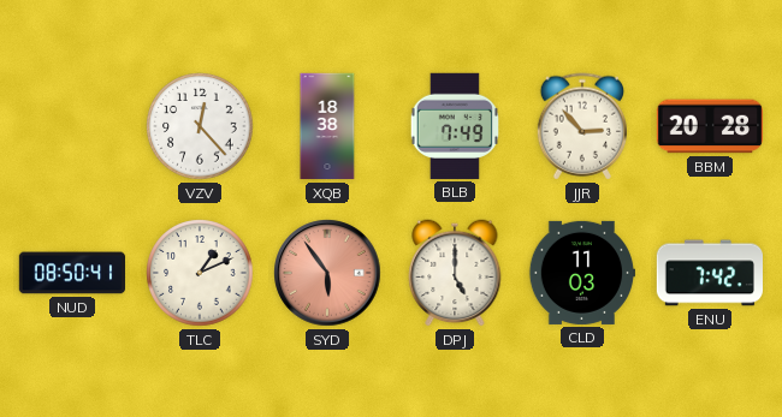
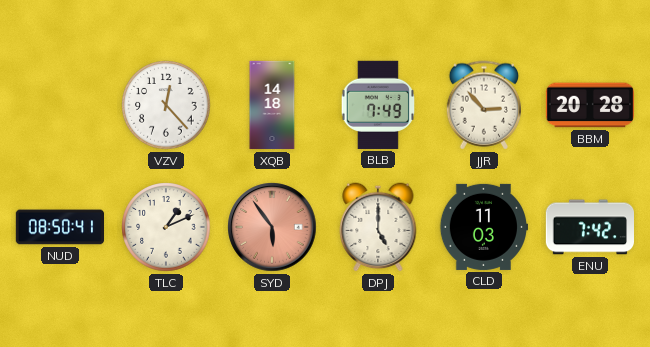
XQB: 18:38 -> 14:18 (272, 105)
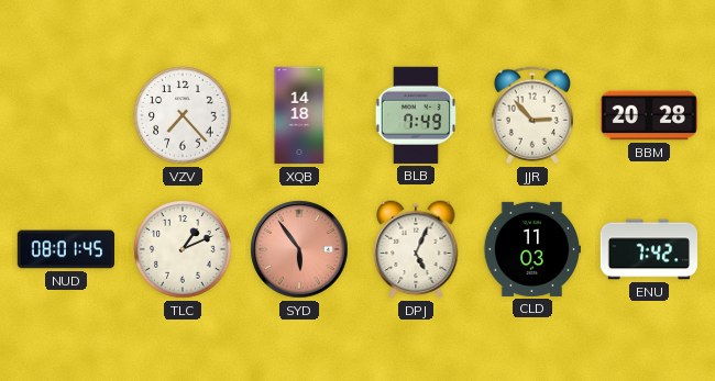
VZV: 12:23 -> 7:23 (183, 115)
NUD: 08:50 -> 08:01 (65, 249)
DPJ: 5:00 -> 5:04 (416, 249)
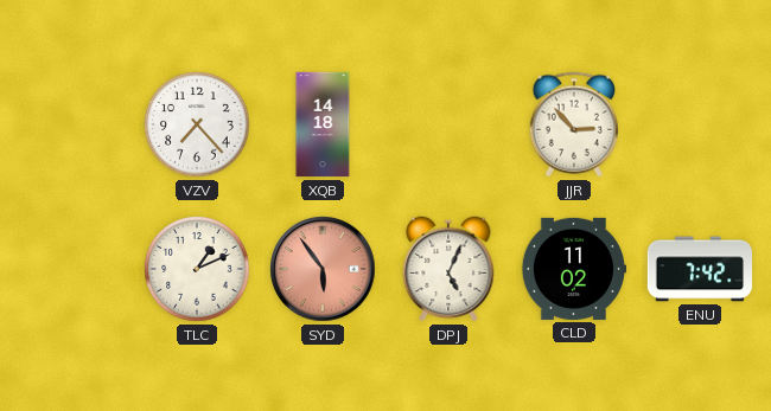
BLB: 7:49 -> none (415, 115)
BBM: 20:28 -> none (648, 115)
NUD: 08:01 -> none (65, 249)
CLD: 11:03 -> 11:02 (573, 269)
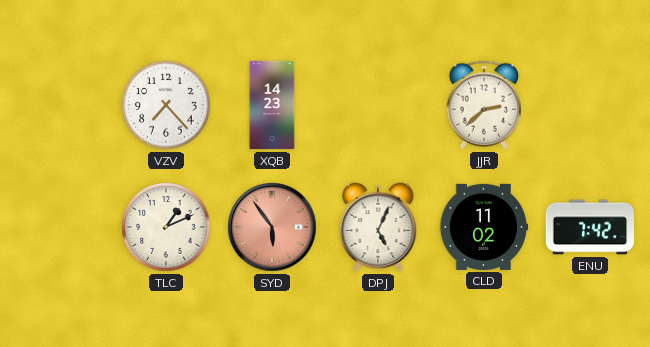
XQB: 14:18 -> 14:23 (272, 105)
JJR: 2:53 -> 2:38 (483, 105)
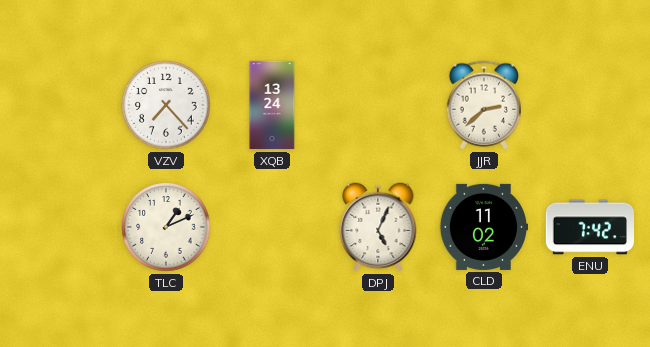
XQB: 14:23 -> 13:24 (272, 105)
SYD: 5:54 -> none (272, 227)
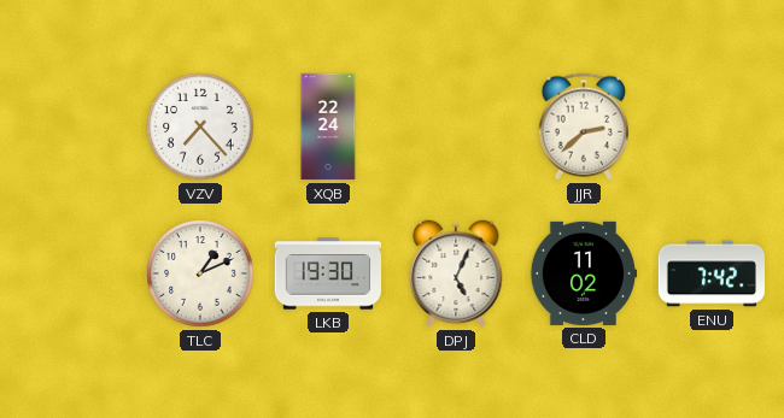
XQB: 13:24 -> 22:24 (328, 126)
LKB: none -> 19:30 (328, 273)
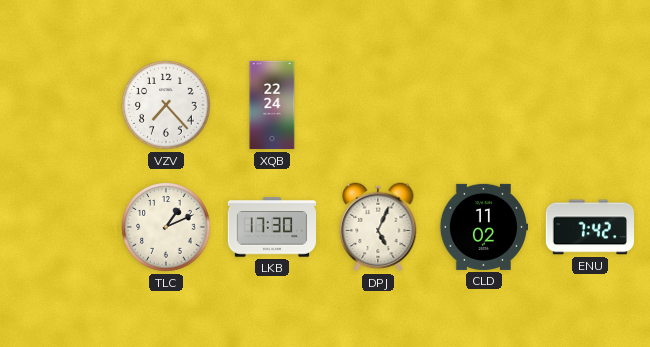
JJR: 2:38 -> none (583, 126)
LKB: 19:30 -> 17:30 (272, 227)
